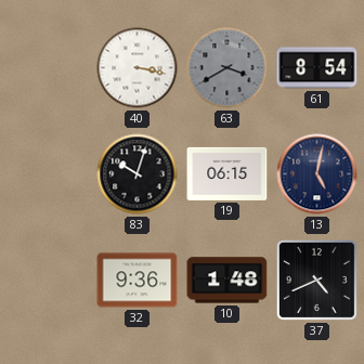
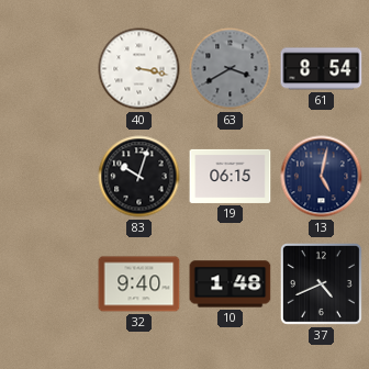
32: 9:36 -> 9:40 (139, 284)
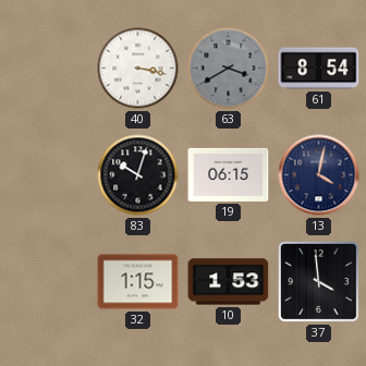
13: 5:02 -> 4:02 (319, 175)
32: 9:40 -> 1:15 (138, 282)
10: 1:48 -> 1:53 (229, 282)
37: 4:41 -> 3:59 (318, 281)
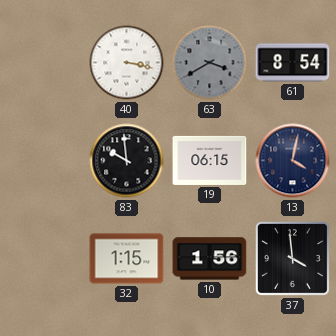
83: 10:03 -> 9:59 (127, 161)
10: 1:53 -> 1:56 (210, 259)
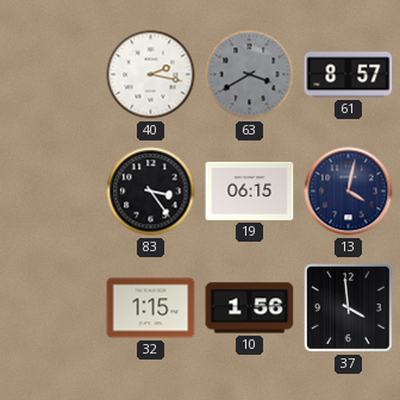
40: 3:17 -> 2:17 (151, 75)
61: 8:54 -> 8:57 (349, 75)
83: 9:59 -> 3:24 (151, 192)
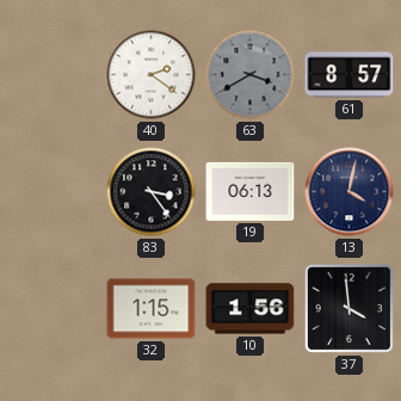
40: 2:17 -> 2:21 (152, 75)
19: 06:15 -> 06:13 (251, 191)
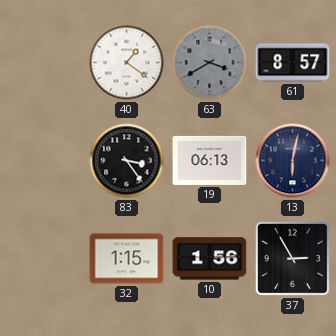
40: 2:21 -> 1:21 (127, 63)
13: 4:02 -> 6:02 (293, 161)
37: 3:59 -> 2:55 (292, 258)
